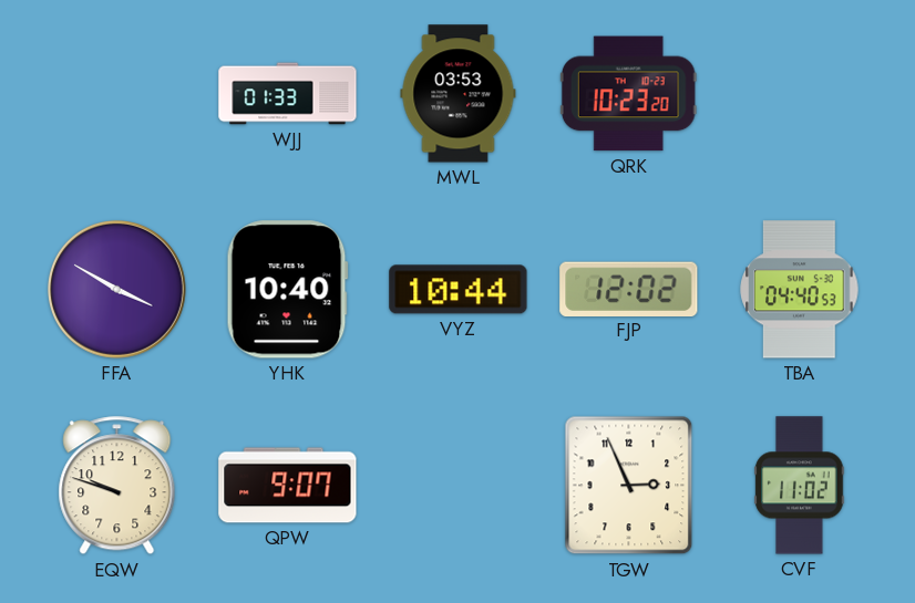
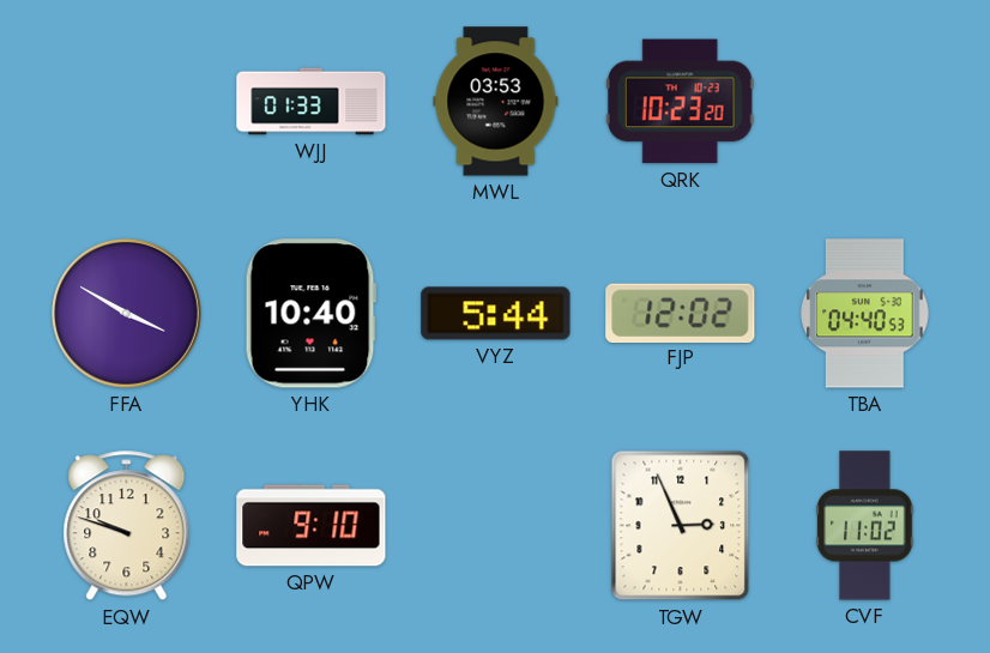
VYZ: 10:44 -> 5:44 (496, 314)
QPW: 9:07 -> 9:10 (312, 526)
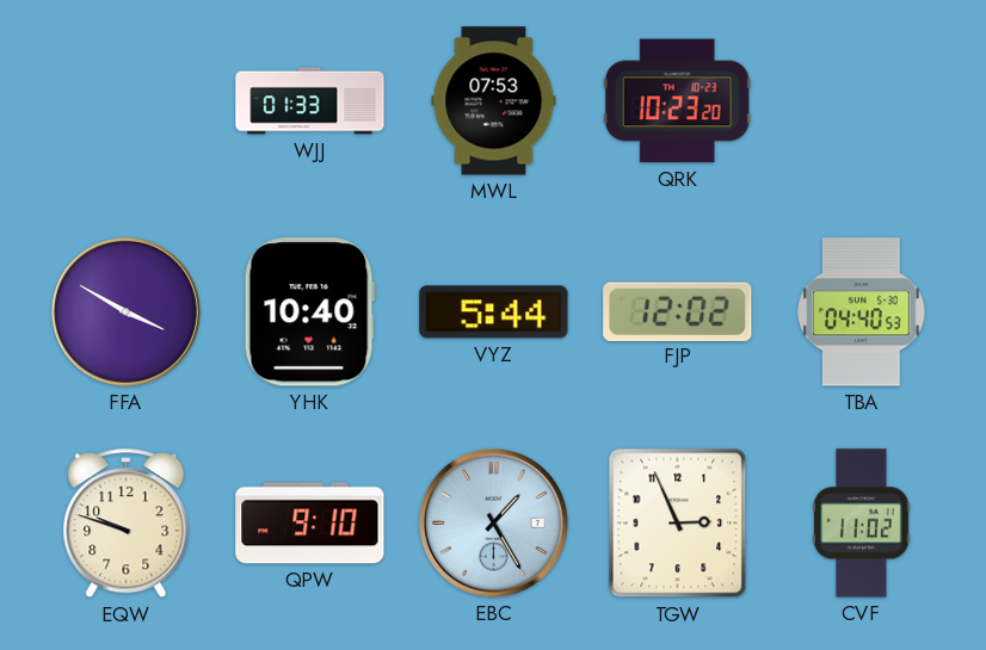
MWL: 03:53 -> 07:53 (494, 101)
EBC: none -> 1:25 (493, 522)
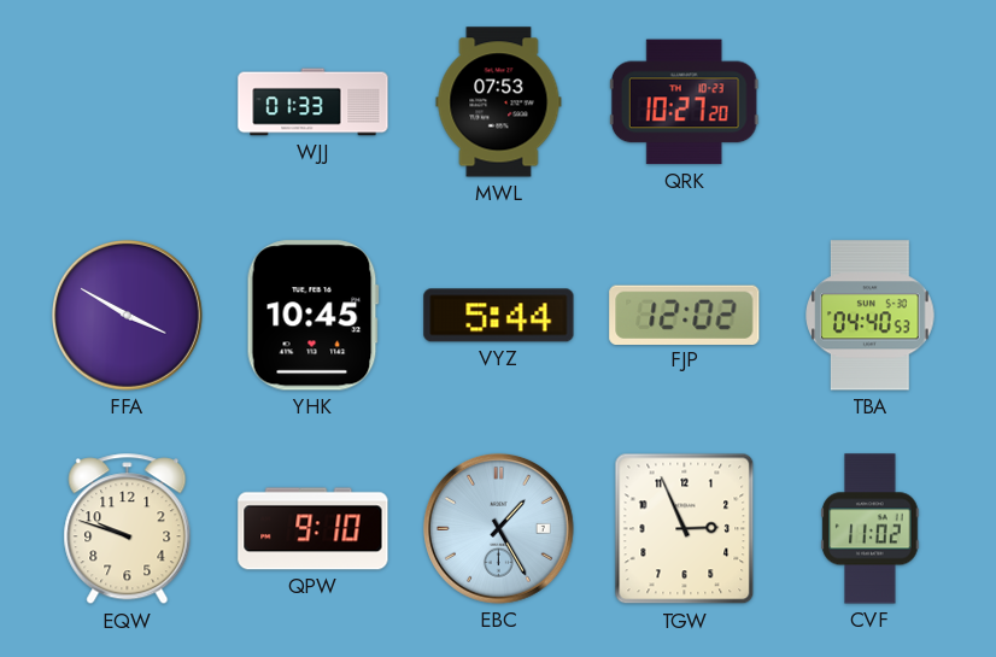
QRK: 10:23 -> 10:27 (684, 102)
YHK: 10:40 -> 10:45 (312, 316)
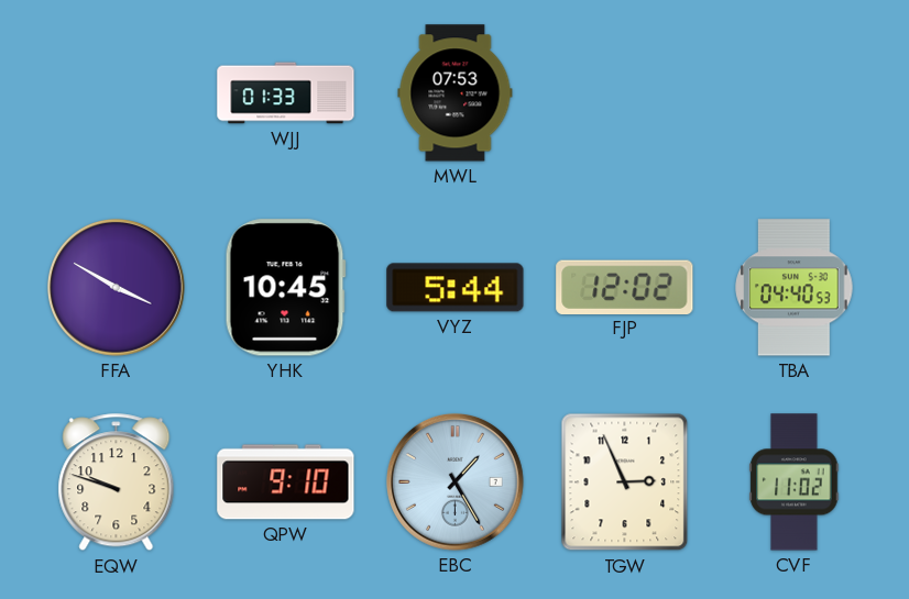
QRK: 10:27 -> none (684, 102)
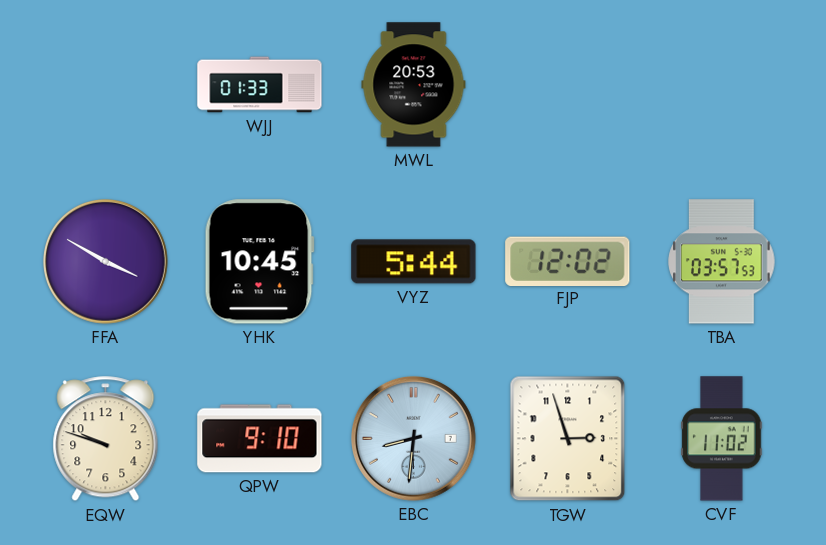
MWL: 07:53 -> 20:53 (414, 85)
TBA: 04:40 -> 03:57 (722, 262)
EBC: 1:25 -> 8:31 (413, 438)
TGW: 2:56 -> 2:57 (568, 439)
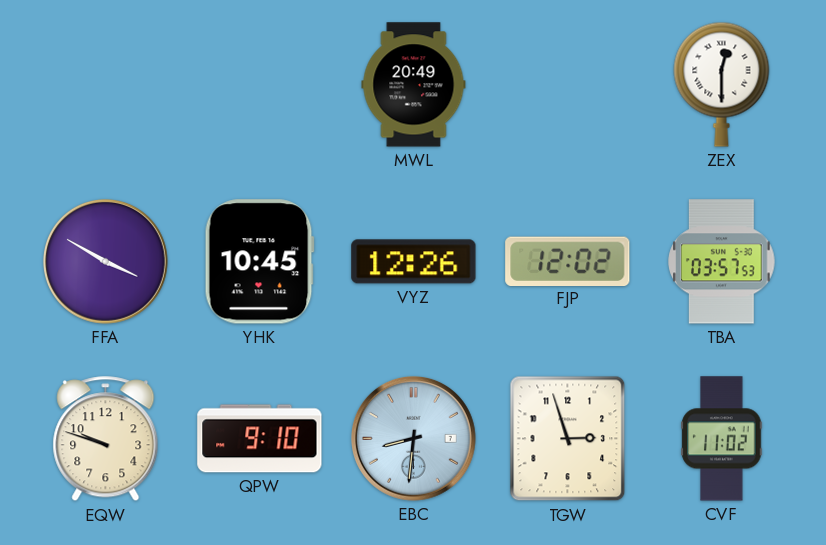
WJJ: 01:33 -> none (260, 85)
MWL: 20:53 -> 20:49 (414, 85)
ZEX: none -> 12:30 (722, 84)
VYZ: 5:44 -> 12:26 (414, 262)
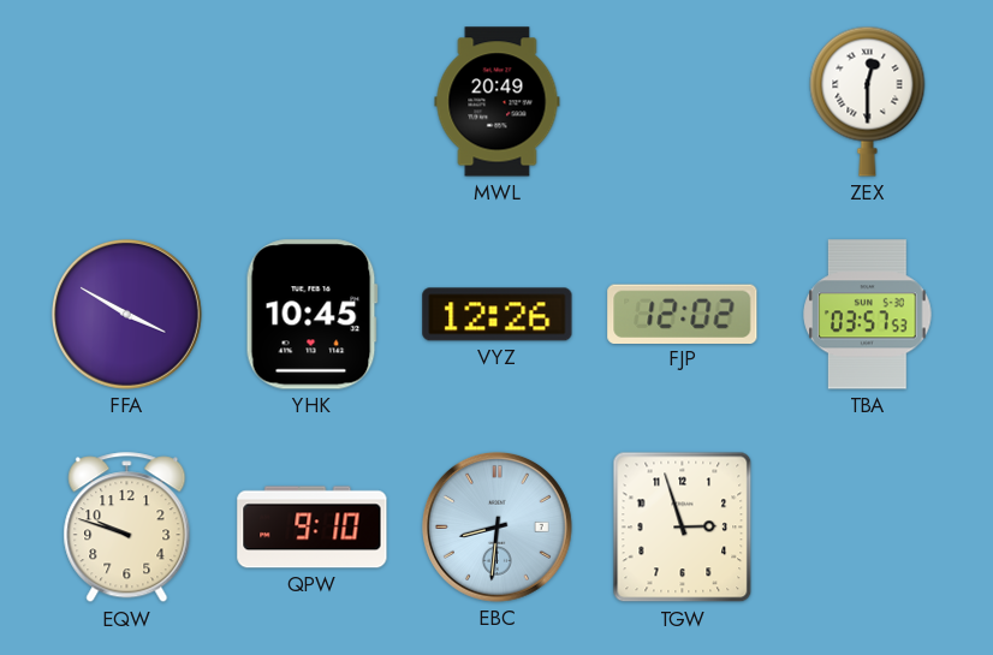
CVF: 11:02 -> none (722, 439)
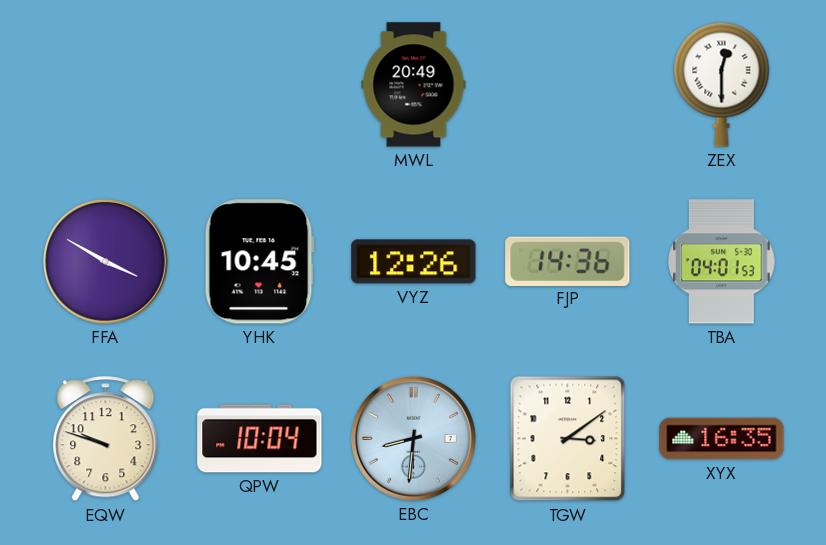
FJP: 12:02 -> 14:36 (568, 261)
TBA: 03:57 -> 04:01 (722, 262)
QPW: 9:10 -> 10:04 (260, 439)
TGW: 2:57 -> 3:09 (568, 439)
XYX: none -> 16:35 (722, 439)
